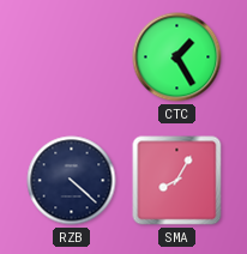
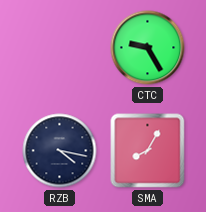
CTC: 1:25 -> 9:25 (148, 48)
RZB: 4:22 -> 4:17 (60, 151)
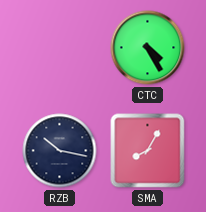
CTC: 9:25 -> 4:25 (148, 48)
RZB: 4:17 -> 10:17 (60, 151)
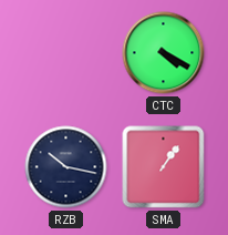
CTC: 4:25 -> 4:20 (164, 53)
SMA: 8:05 -> 1:06 (164, 167)
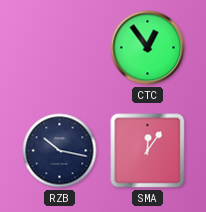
CTC: 4:20 -> 12:54 (148, 48)
SMA: 1:06 -> 12:06 (148, 151)
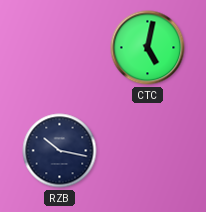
CTC: 12:54 -> 5:02 (148, 48)
SMA: 12:06 -> none (148, 151)
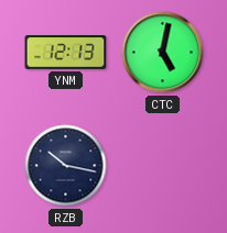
YNM: none -> 12:13 (66, 53)
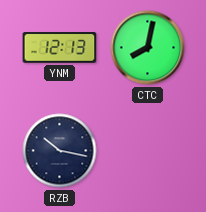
CTC: 5:02 -> 8:02 (148, 48)
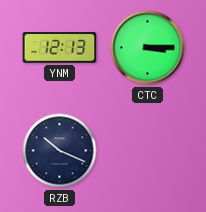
CTC: 8:02 -> 3:15 (148, 48)
RZB: 10:17 -> 10:19 (60, 151)
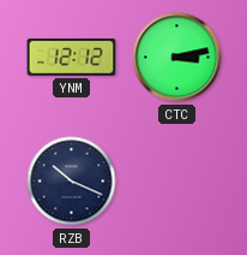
YNM: 12:13 -> 12:12 (72, 58)
CTC: 3:15 -> 3:13 (177, 58)
